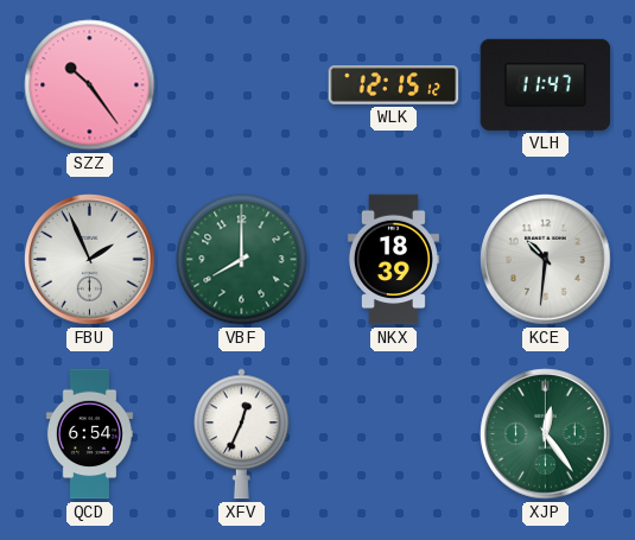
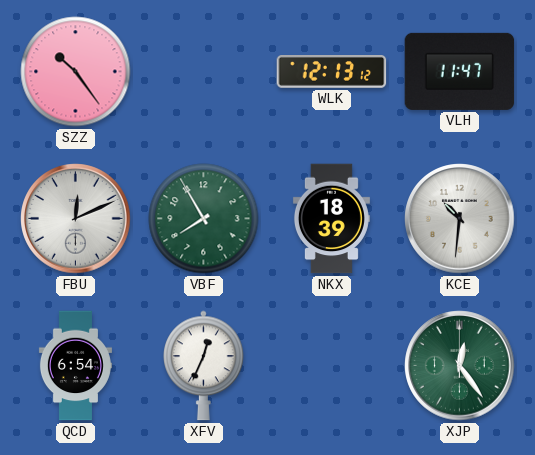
WLK: 12:15 -> 12:13 (332, 72)
FBU: 1:56 -> 12:11 (76, 219)
VBF: 8:00 -> 7:55 (204, 219)
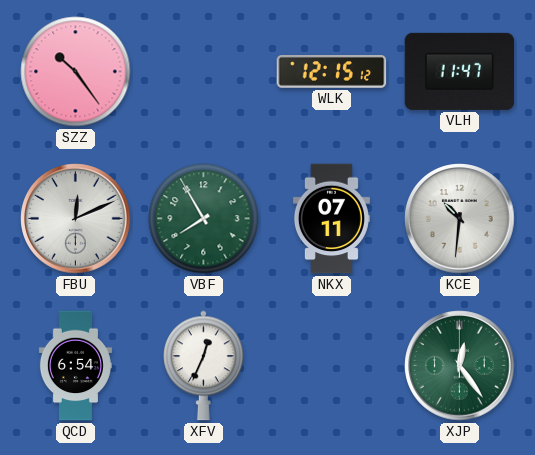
WLK: 12:13 -> 12:15 (332, 72)
NKX: 18:39 -> 07:11 (331, 219)
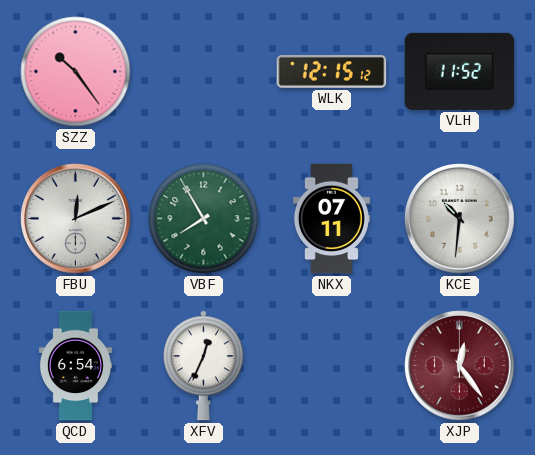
VLH: 11:47 -> 11:52 (460, 71)
XJP dial: green -> burgundy (460, 366)
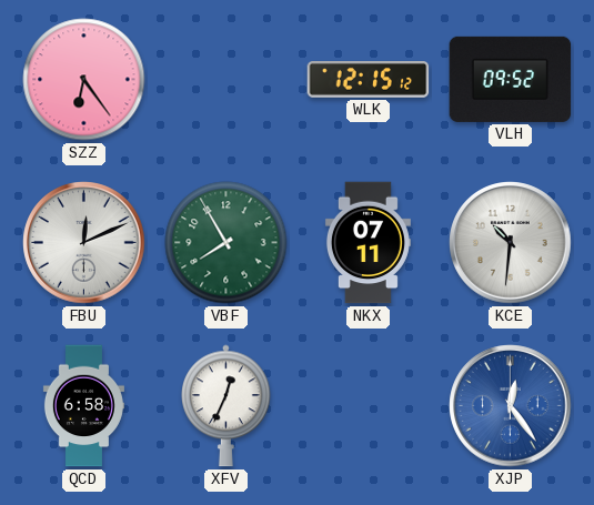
SZZ: 10:24 -> 6:24 (84, 80)
VLH: 11:52 -> 09:52 (511, 79)
QCD: 6:54 -> 6:58 (83, 406)
XJP dial: burgundy -> blue (511, 406)
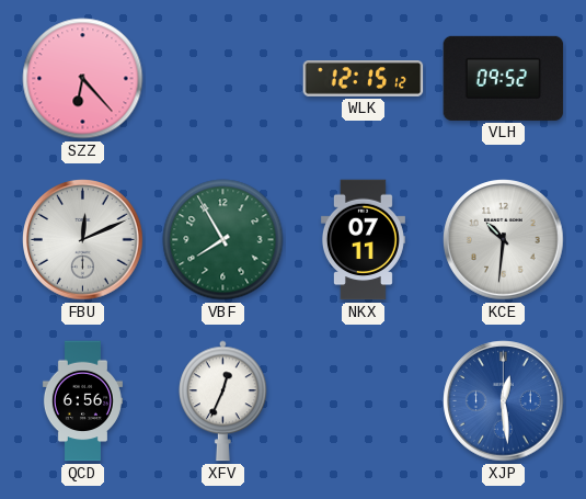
SZZ: 6:24 -> 6:23 (83, 79)
QCD: 6:58 -> 6:56 (82, 401)
XJP: 12:24 -> 12:29 (504, 401)
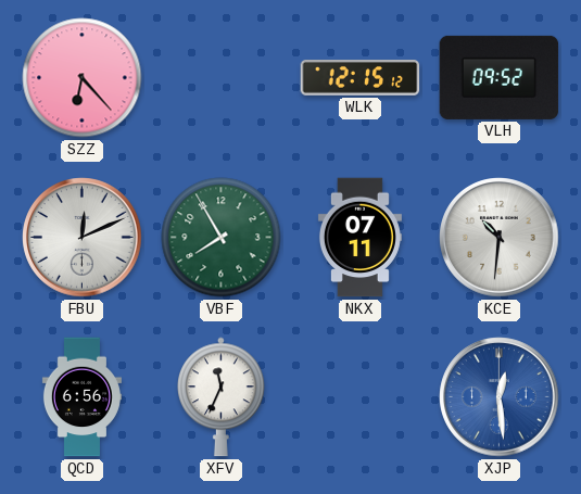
XFV: 12:34 -> 11:34 (222, 397)
